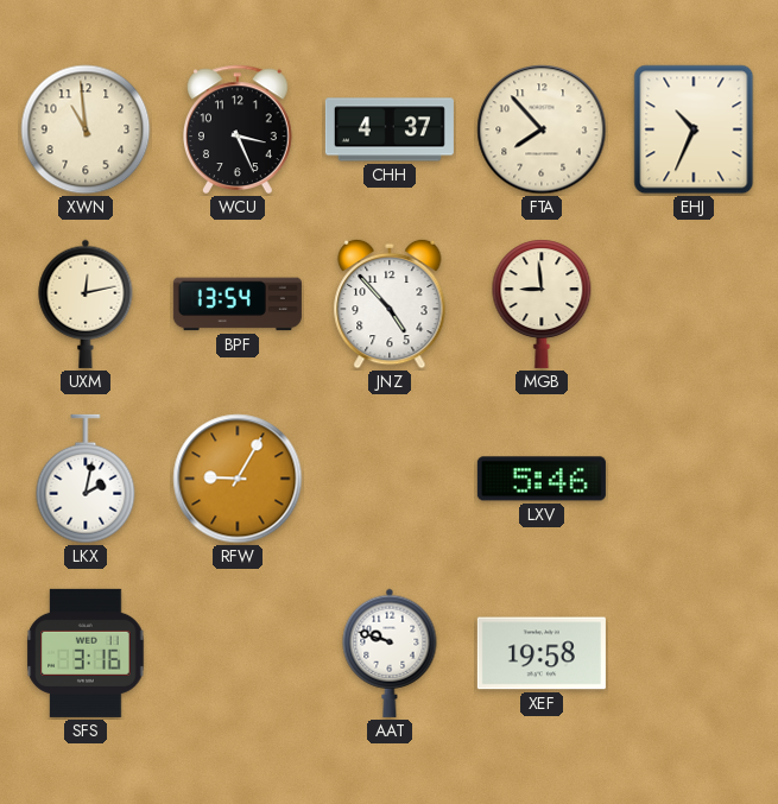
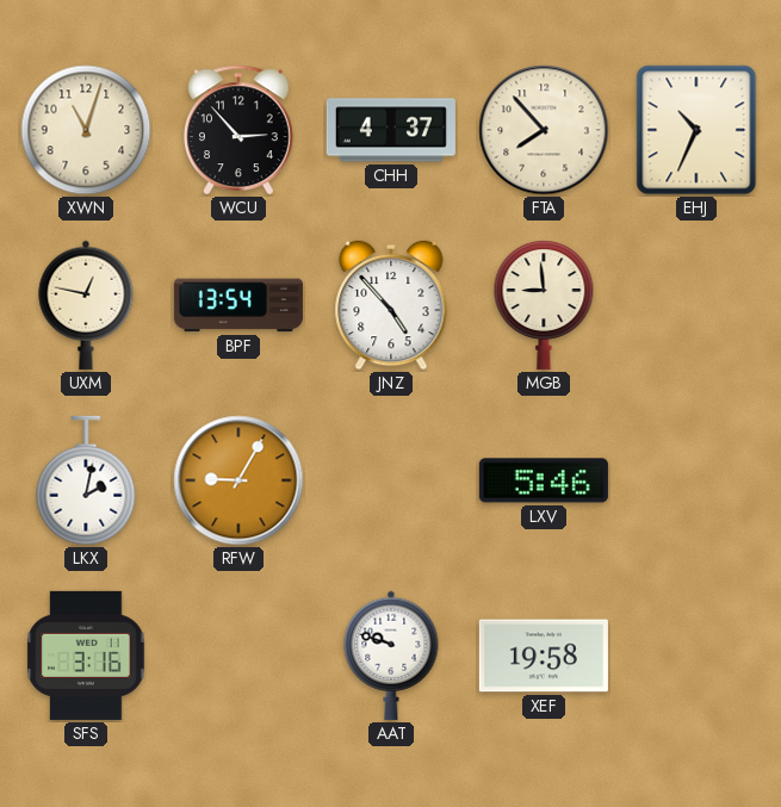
XWN: 10:59 -> 11:03 (86, 130)
WCU: 3:26 -> 2:53 (240, 130)
UXM: 12:13 -> 12:47 (86, 305)
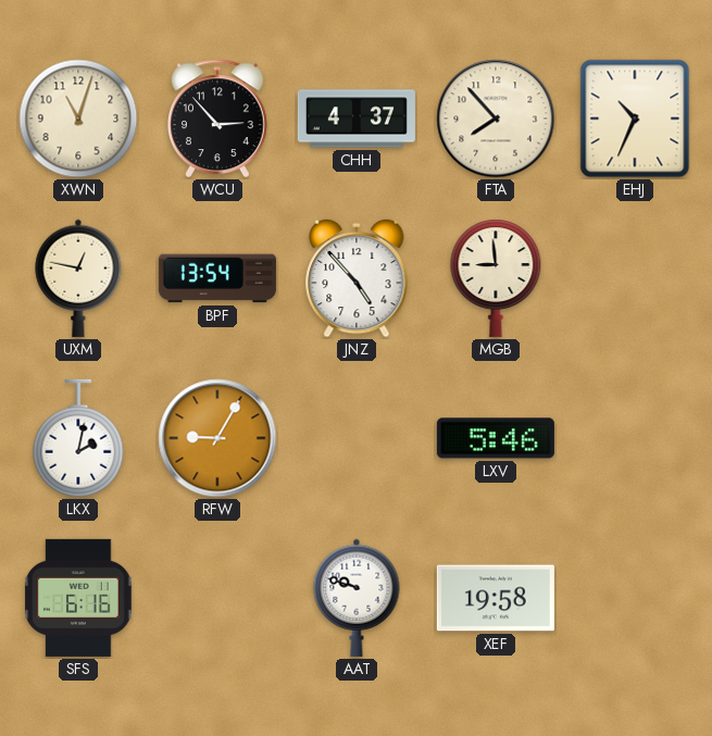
SFS: 3:16 -> 6:16 (78, 598)
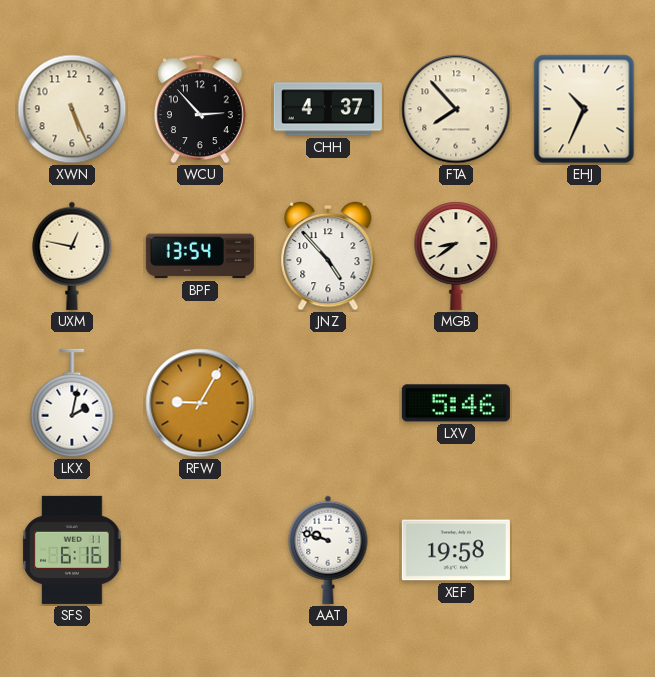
XWN: 11:03 -> 5:26 (72, 109)
MGB: 8:59 -> 8:39 (456, 256)
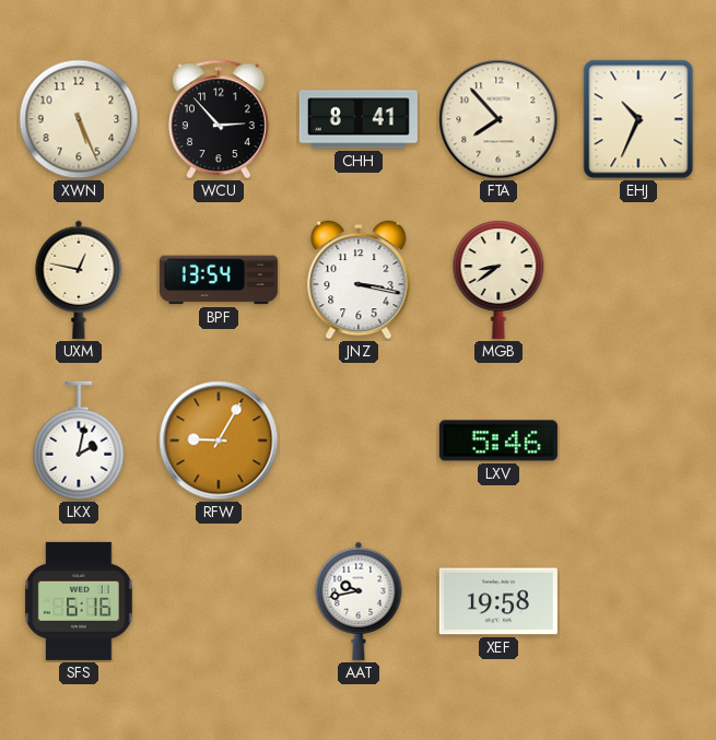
CHH: 4:37 -> 8:41 (359, 119)
JNZ: 4:53 -> 3:17 (359, 280)
AAT: 9:48 -> 9:43 (359, 601)
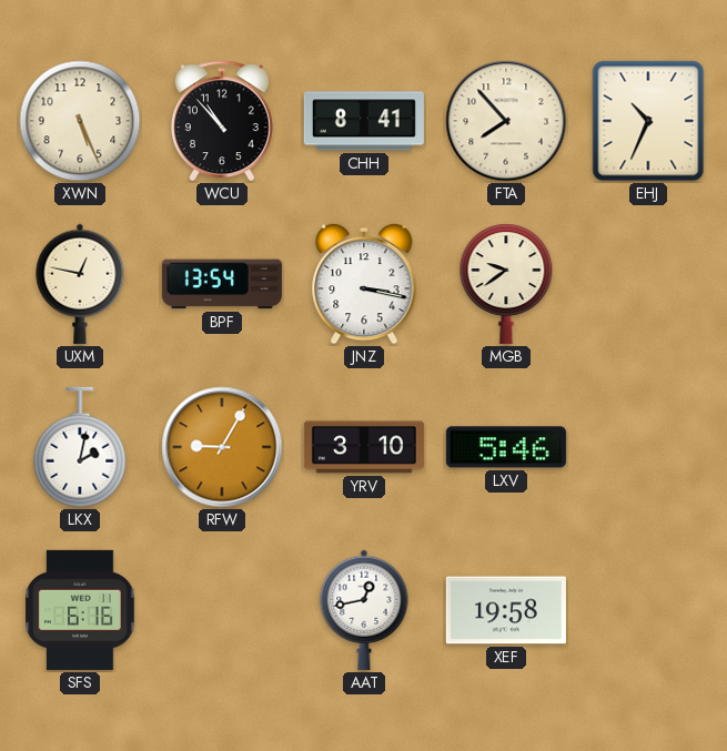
WCU: 2:53 -> 10:53 (223, 121)
MGB: 8:39 -> 9:39 (506, 284)
YRV: none -> 3:10 (364, 447)
AAT: 9:43 -> 12:43 (364, 610)
